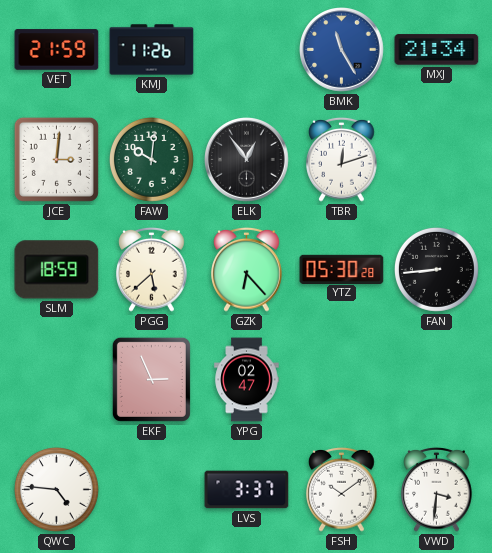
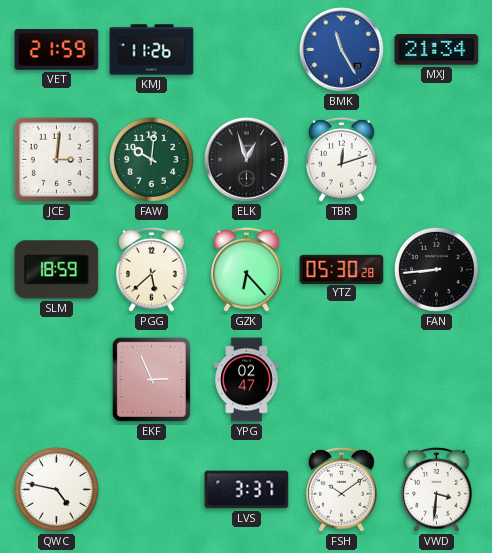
ELK: 12:54 -> 12:57 (247, 160)
QWC: 4:46 -> 4:47 (56, 489)
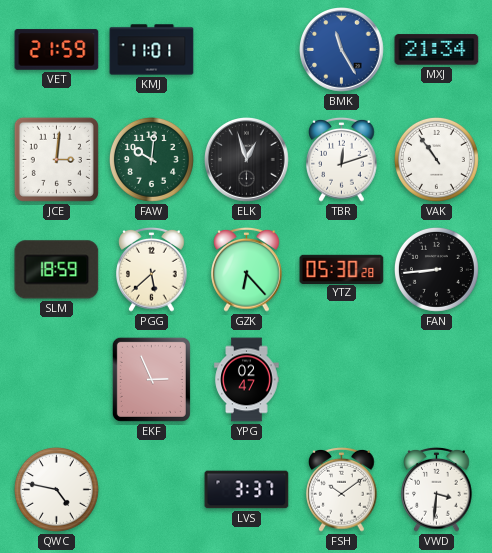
KMJ: 11:26 -> 11:01 (152, 50)
VAK: none -> 10:54 (436, 159)
